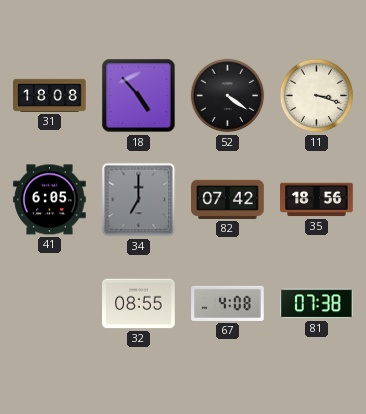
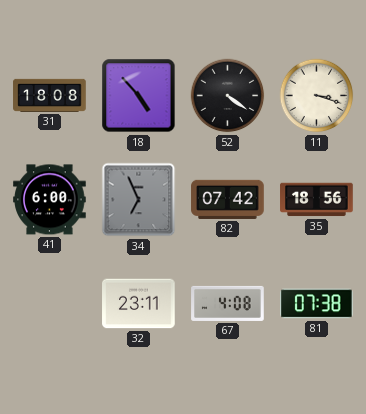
41: 6:05 -> 6:00 (50, 200)
34: 7:00 -> 6:56 (139, 200)
32: 08:55 -> 23:11 (139, 304)
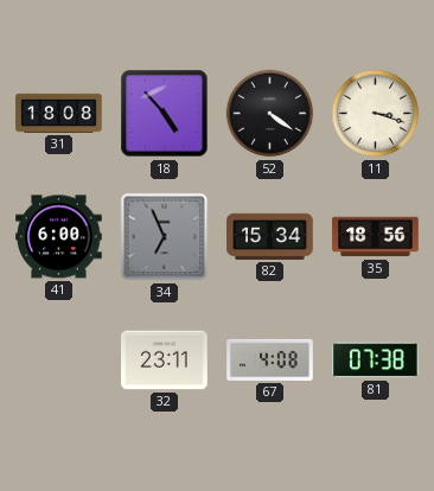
82: 07:42 -> 15:34 (270, 236)
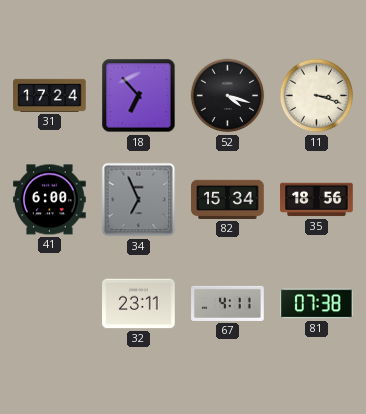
31: 18:08 -> 17:24 (50, 95)
18: 4:53 -> 6:53 (139, 96)
52: 4:21 -> 4:18 (228, 96)
67: 4:08 -> 4:11 (228, 303)
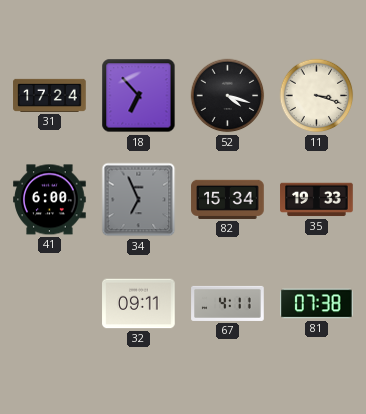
35: 18:56 -> 19:33 (317, 200)
32: 23:11 -> 09:11 (139, 304)
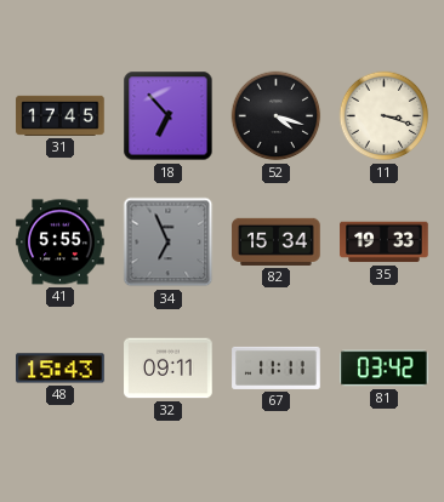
31: 17:24 -> 17:45 (61, 115)
41: 6:00 -> 5:55 (61, 243)
48: none -> 15:43 (61, 369)
67: 4:11 -> 11:11 (277, 367)
81: 07:38 -> 03:42 (385, 369)
